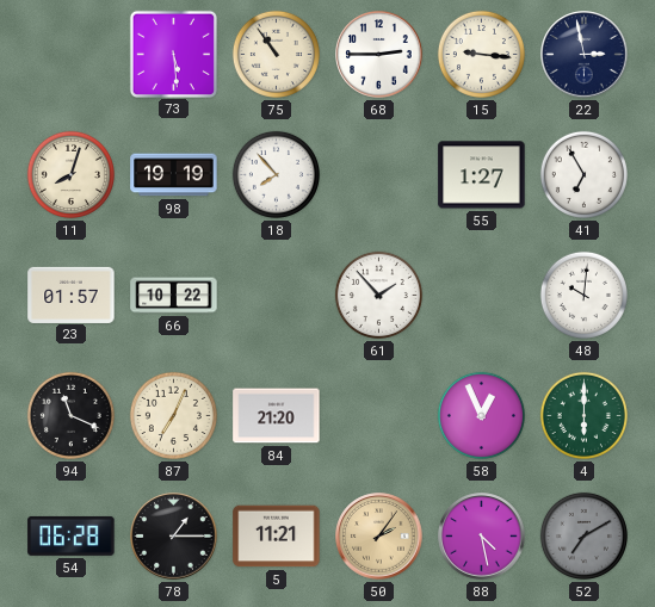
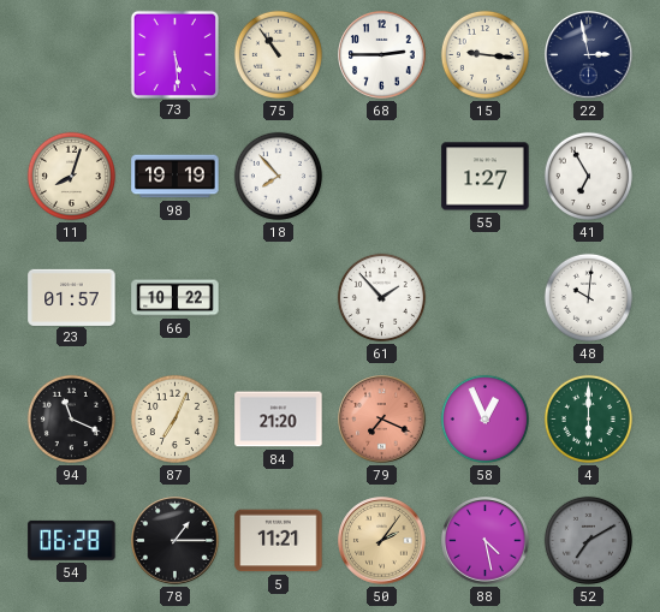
79: none -> 7:19 (382, 420)
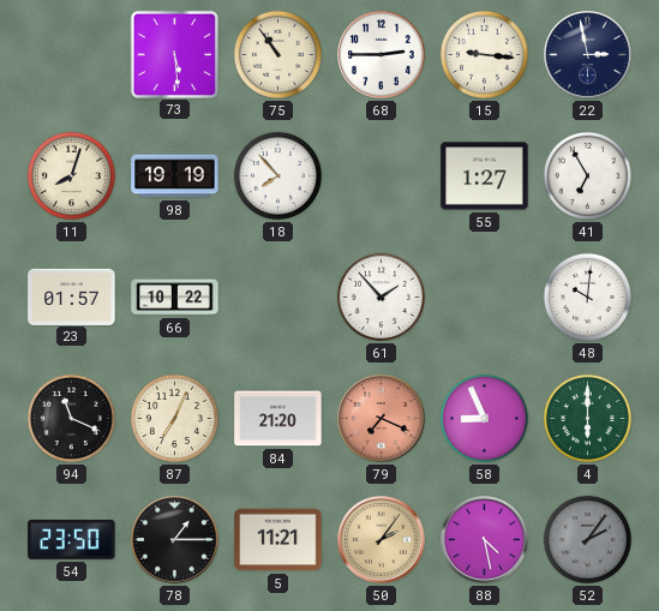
58: 12:56 -> 8:56 (484, 418)
54: 06:28 -> 23:50 (72, 539)
52: 7:10 -> 2:06 (587, 539)
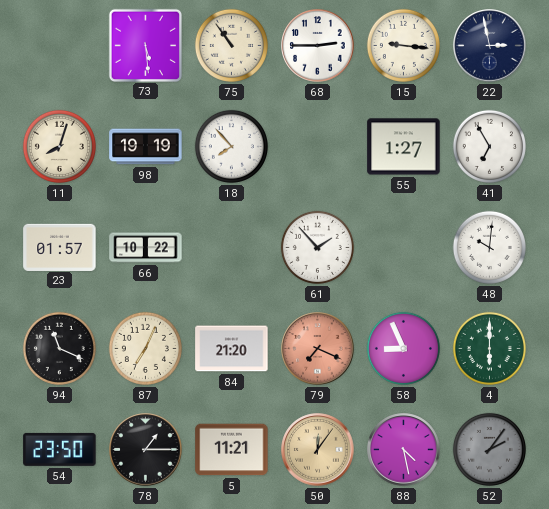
50: 2:06 -> 12:06 (318, 450)
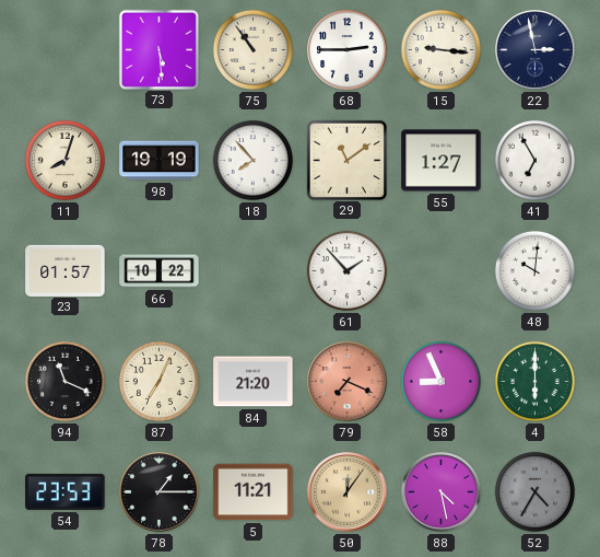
29: none -> 11:09 (346, 160)
54: 23:50 -> 23:53 (66, 491)
52: 2:06 -> 4:35 (534, 491)
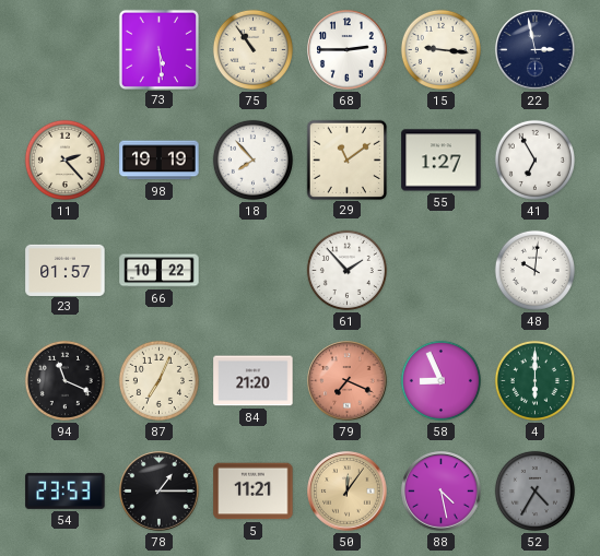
11: 8:03 -> 2:23 (64, 159)
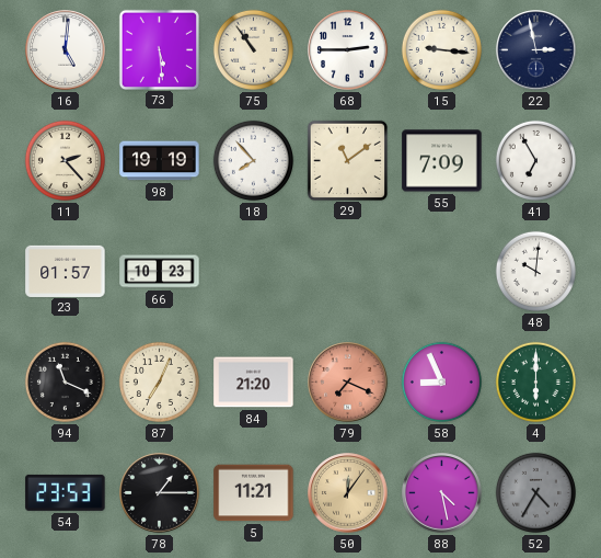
16: none -> 5:01 (66, 50)
55: 1:27 -> 7:09 (442, 161)
66: 10:22 -> 10:23 (160, 272)
61: 1:53 -> none (346, 270)
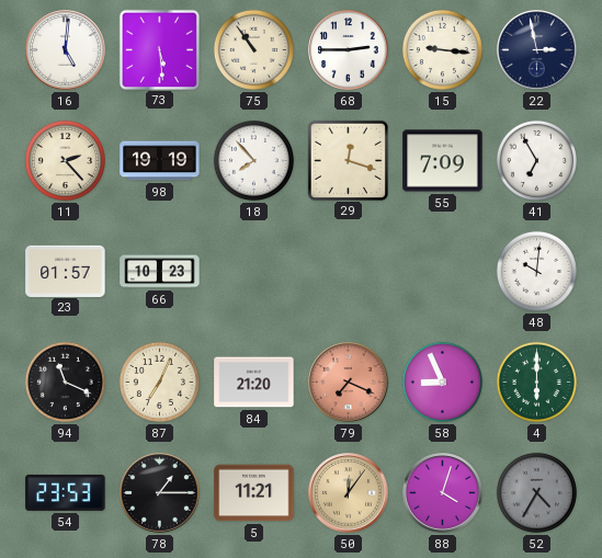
29: 11:09 -> 12:18 (348, 160)
88: 4:28 -> 4:03 (443, 493)
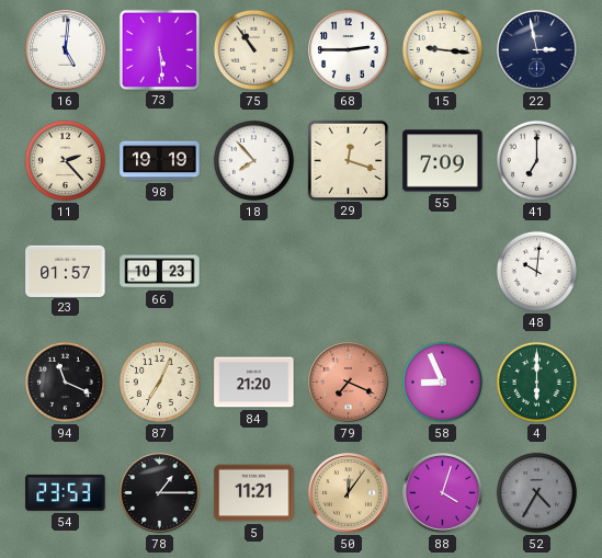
41: 6:55 -> 7:00 (536, 160)
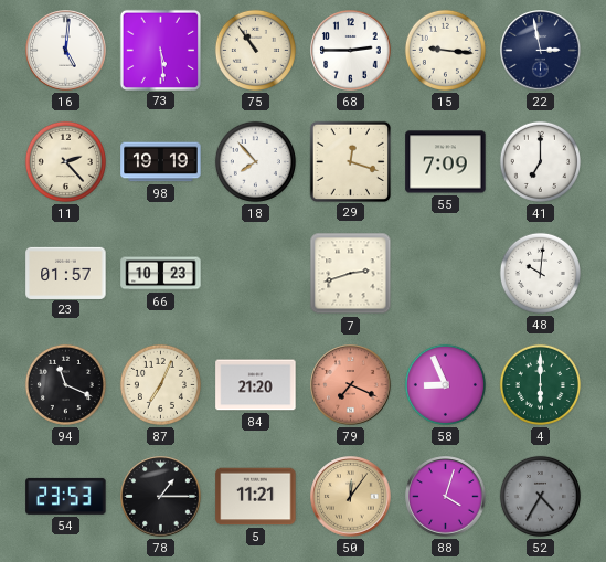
7: none -> 2:42 (351, 274)
